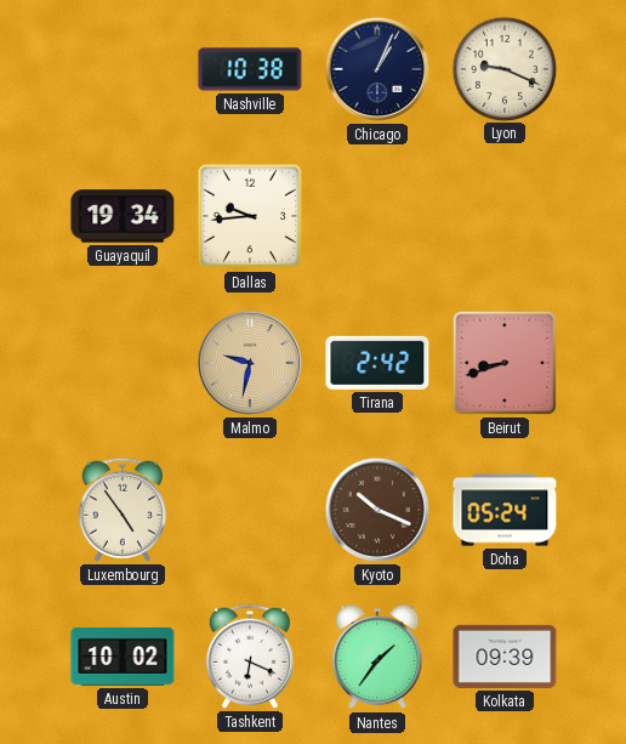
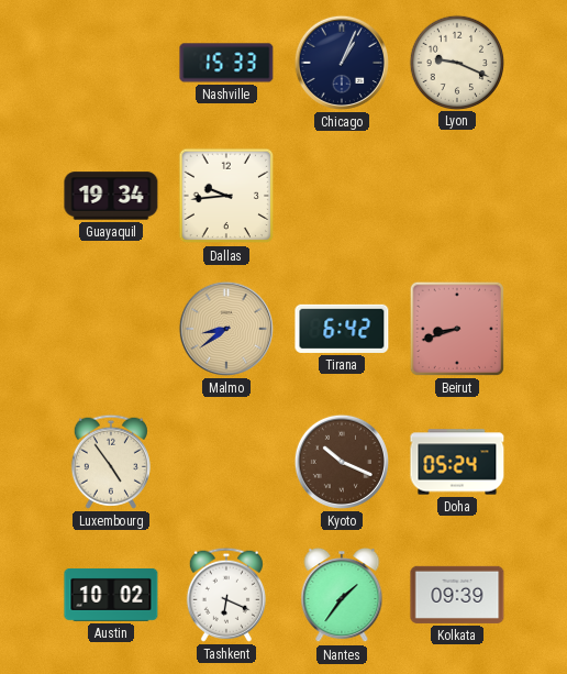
Nashville: 10:38 -> 15:33 (226, 63)
Malmo: 9:32 -> 8:39 (226, 329)
Tirana: 2:42 -> 6:42 (342, 329)
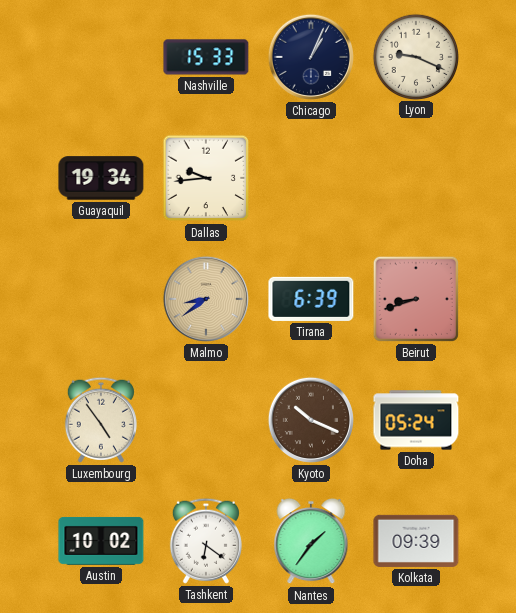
Tirana: 6:42 -> 6:39 (311, 299)
Tashkent: 6:19 -> 6:21 (206, 541)
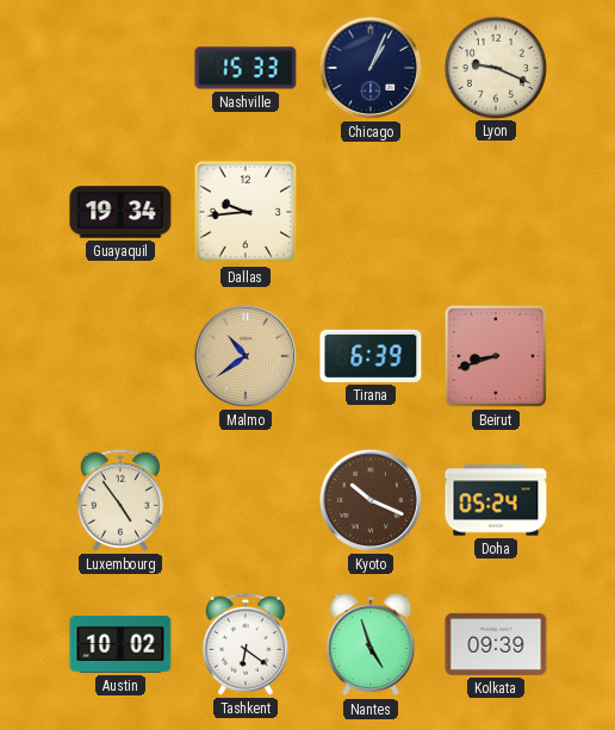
Malmo: 8:39 -> 10:39 (246, 356)
Nantes: 1:36 -> 4:57 (371, 644)
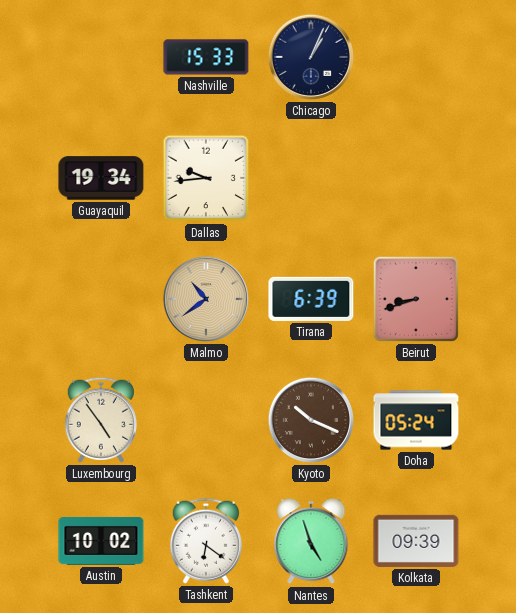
Lyon: 9:19 -> none (495, 67)
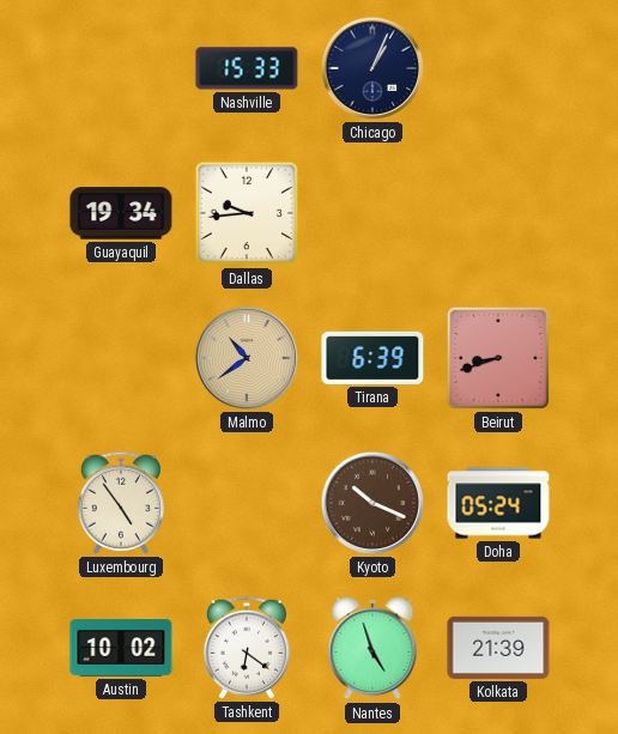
Kolkata: 09:39 -> 21:39 (498, 648)
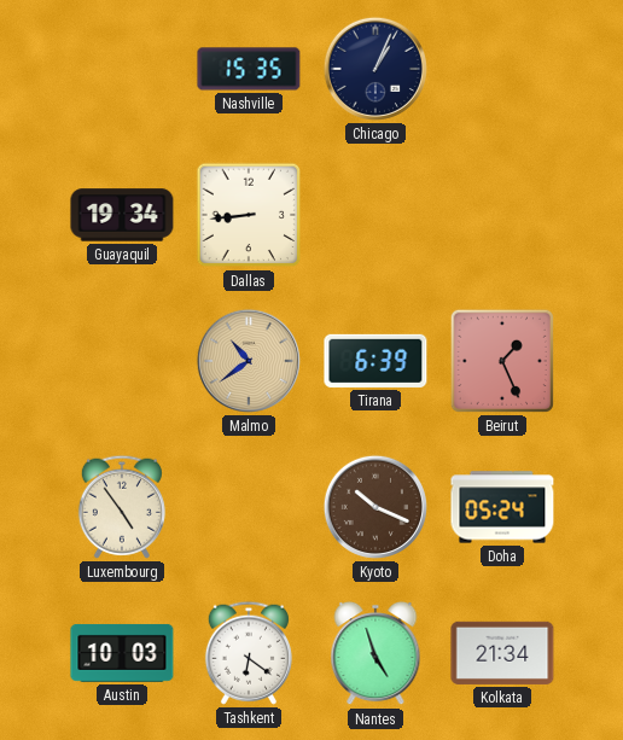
Nashville: 15:33 -> 15:35 (249, 69)
Dallas: 9:44 -> 8:44 (249, 215)
Beirut: 8:42 -> 1:26 (502, 361)
Austin: 10:02 -> 10:03 (122, 653)
Kolkata: 21:39 -> 21:34 (502, 653)
